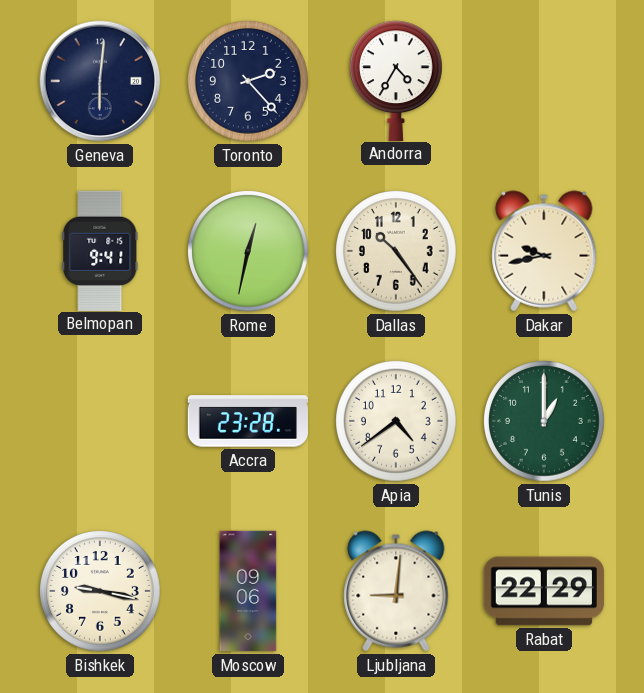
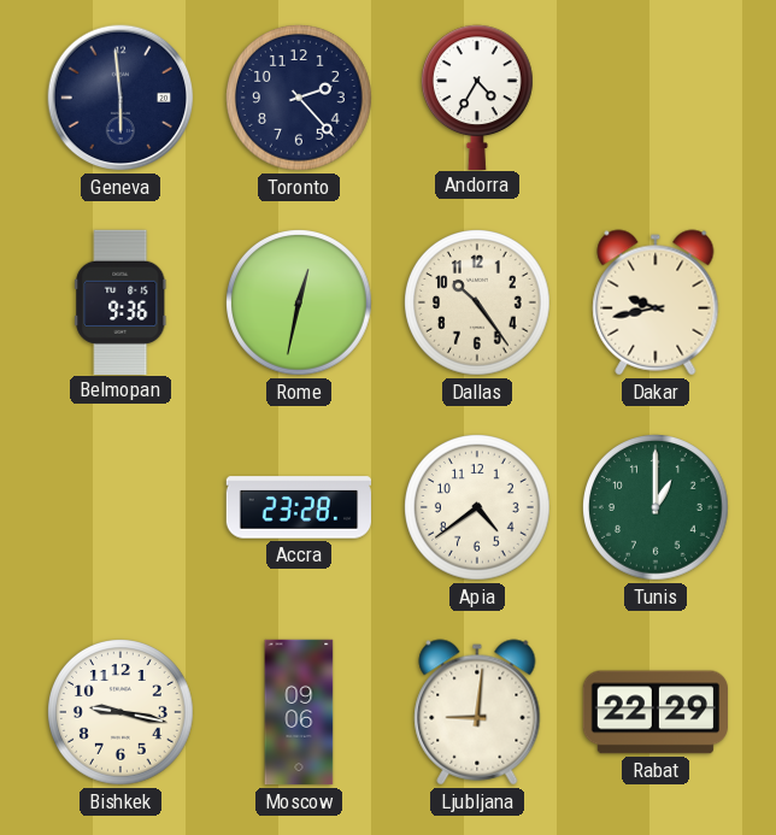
Geneva: 6:01 -> 5:59 (120, 98)
Belmopan: 9:41 -> 9:36 (120, 301)
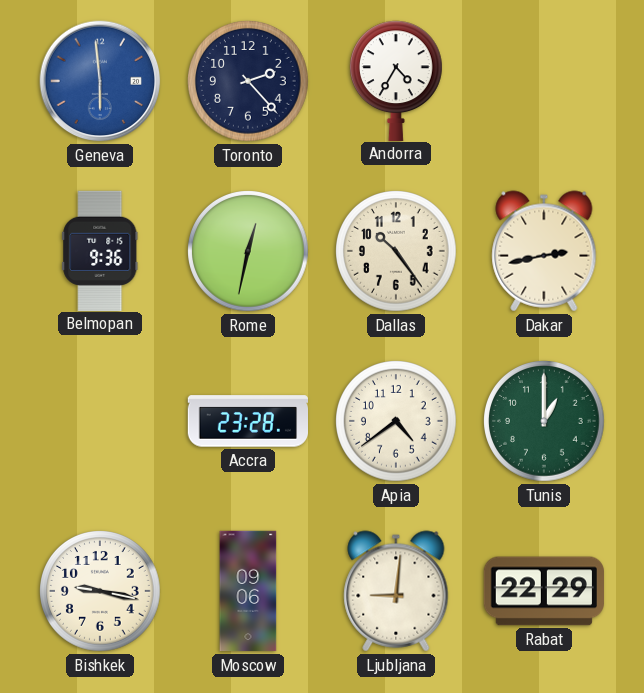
Geneva dial: navy -> blue (100, 81)
Dakar: 9:43 -> 2:43 (544, 251)
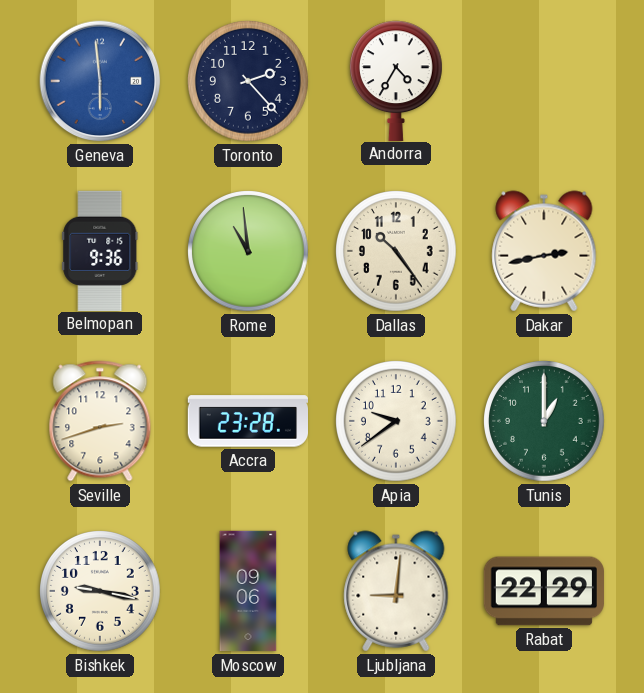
Rome: 12:32 -> 10:59 (249, 252)
Seville: none -> 2:42 (100, 421)
Apia: 4:39 -> 9:39 (397, 422)
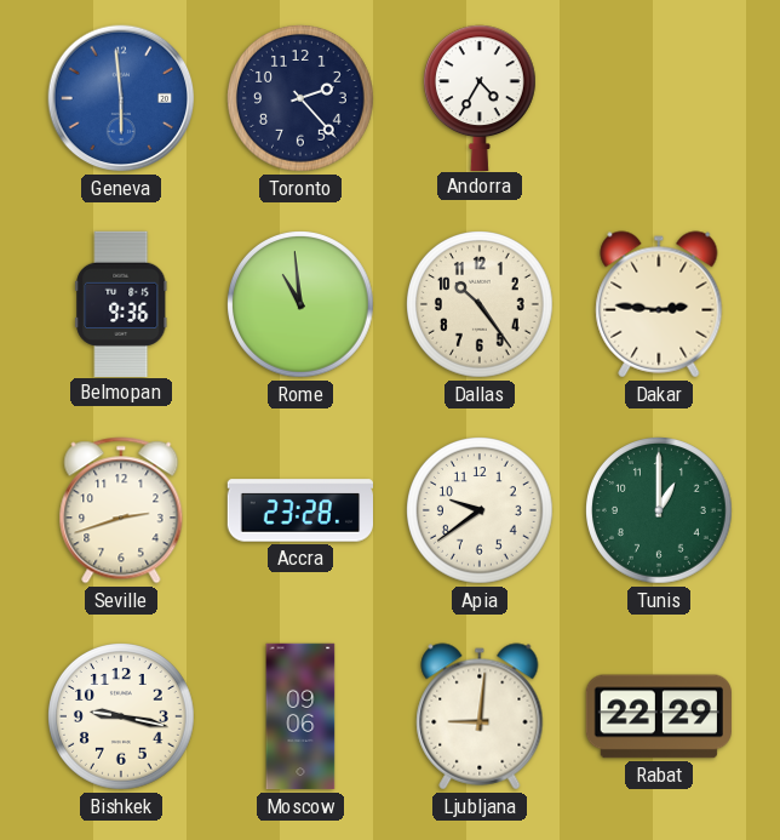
Dakar: 2:43 -> 2:46 (659, 304)
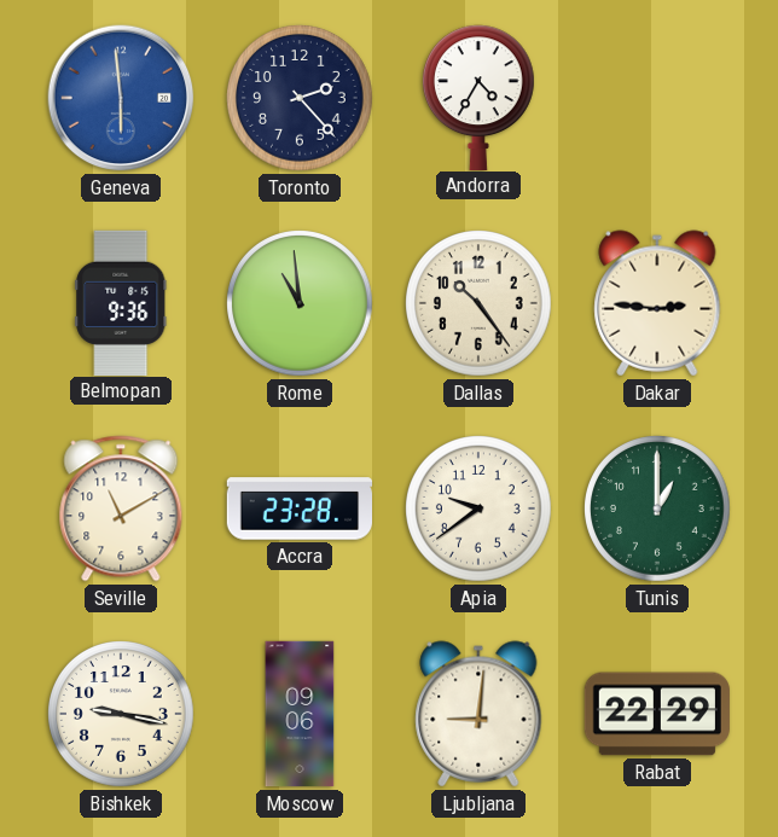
Seville: 2:42 -> 11:10 (121, 508)
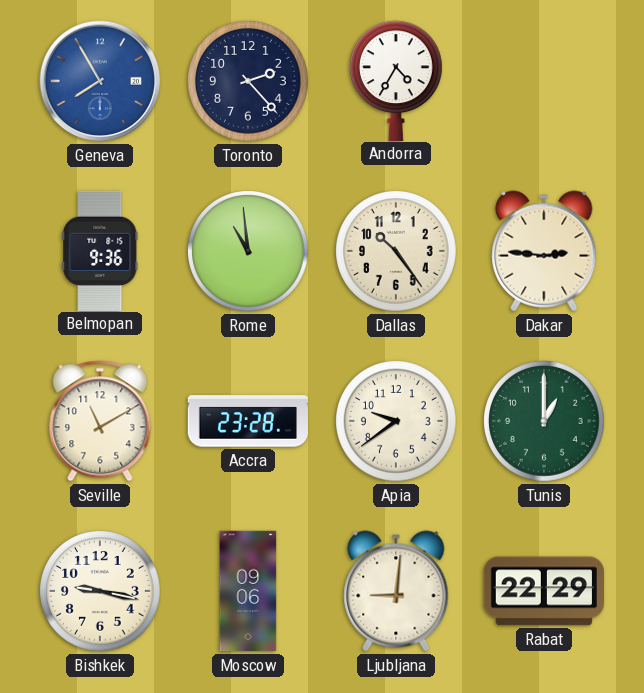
Geneva: 5:59 -> 7:55 (100, 81)
